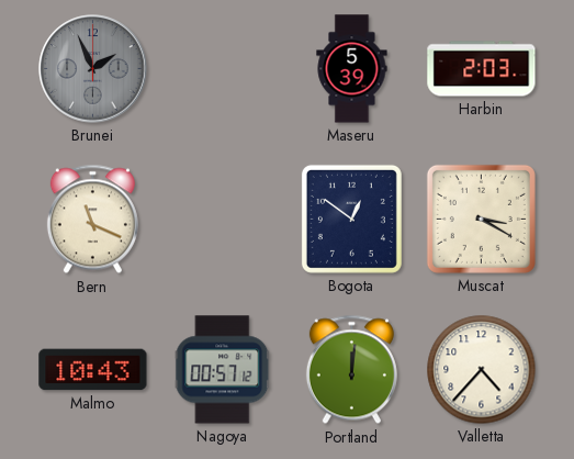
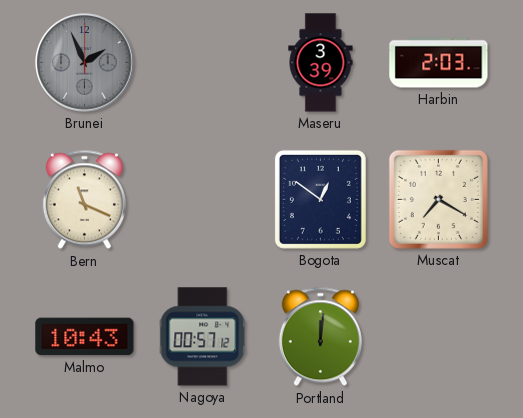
Maseru: 5:39 -> 3:39 (321, 63)
Muscat: 3:20 -> 7:20 (438, 199)
Valletta: 4:37 -> none (482, 370)
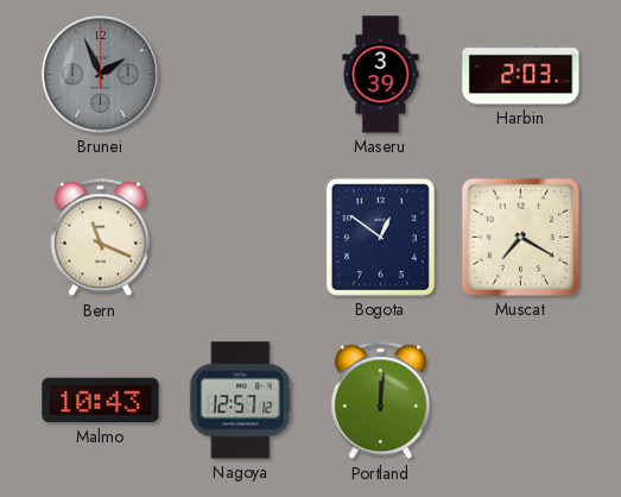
Nagoya: 00:57 -> 12:57 (241, 401)
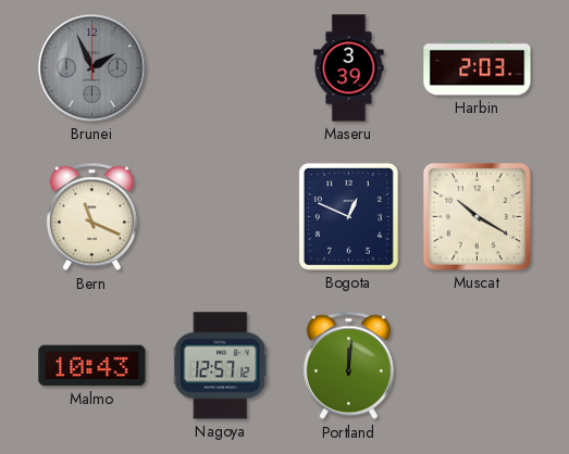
Bogota: 12:51 -> 12:49 (348, 216)
Muscat: 7:20 -> 10:20 (477, 216)
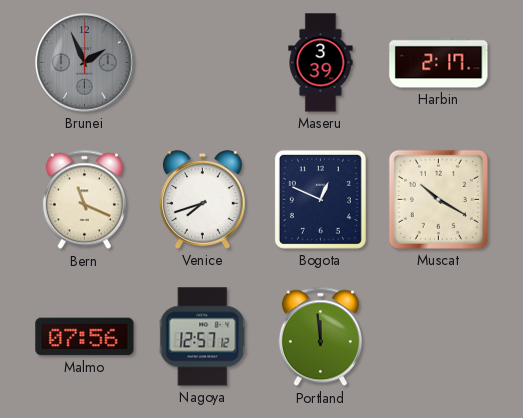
Harbin: 2:03 -> 2:17 (439, 63)
Venice: none -> 7:42 (203, 200)
Malmo: 10:43 -> 07:56 (85, 337)
Portland: 12:01 -> 11:59 (320, 337)
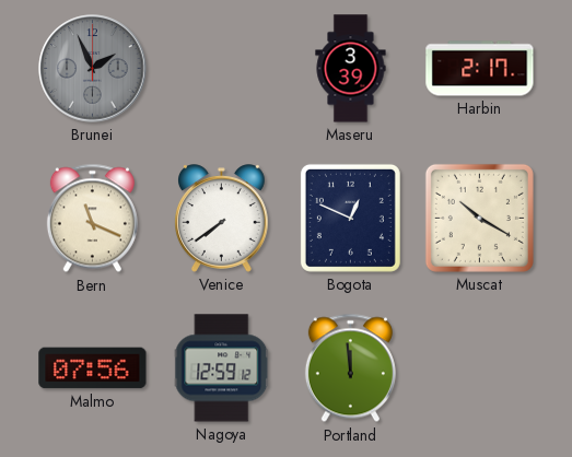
Venice: 7:42 -> 7:39 (222, 219)
Nagoya: 12:57 -> 12:59 (222, 368)
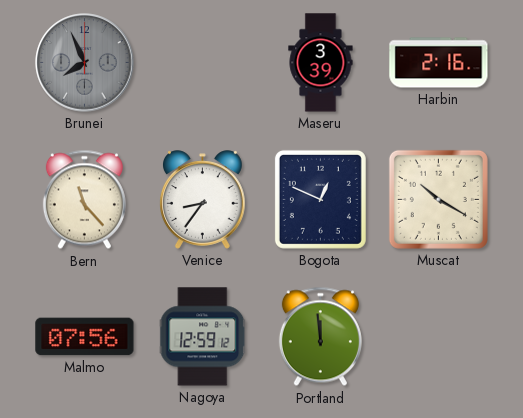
Brunei: 1:56 -> 7:56 (85, 63)
Harbin: 2:17 -> 2:16 (439, 63)
Bern: 11:19 -> 11:23 (84, 200)
Venice: 7:39 -> 8:36 (203, 200)
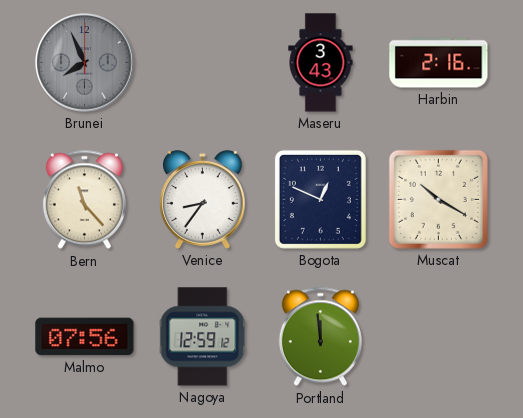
Maseru: 3:39 -> 3:43 (321, 63)
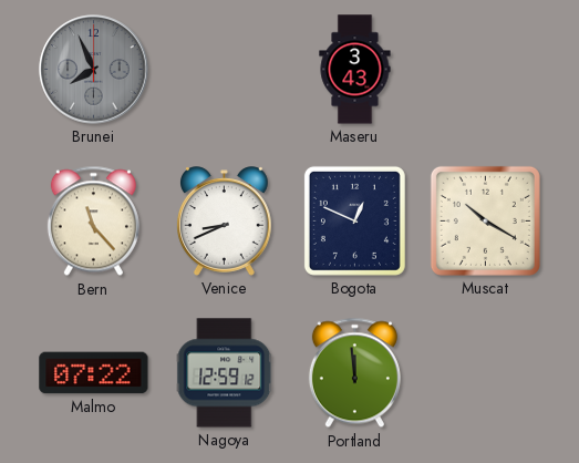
Harbin: 2:16 -> none (439, 63)
Venice: 8:36 -> 8:41 (225, 222)
Malmo: 07:56 -> 07:22 (94, 373)
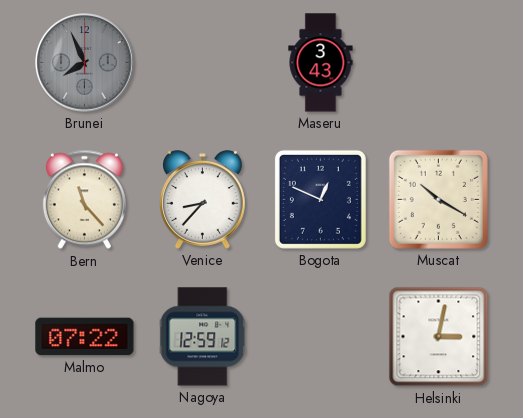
Venice: 8:41 -> 8:37 (203, 200)
Portland: 11:59 -> none (354, 373)
Helsinki: none -> 3:02 (439, 337)
